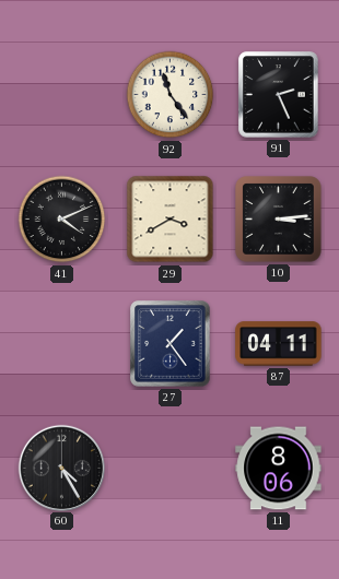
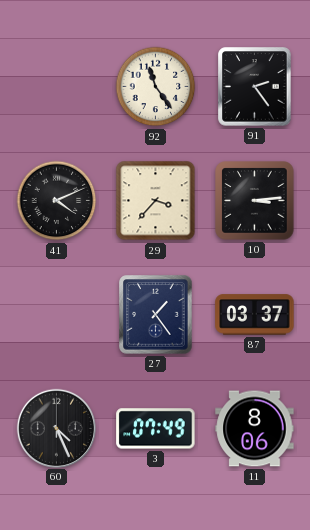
91: 2:26 -> 2:24 (255, 87)
29: 3:40 -> 3:37 (156, 201)
87: 04:11 -> 03:37 (255, 315)
60: 4:25 -> 4:26 (56, 428)
3: none -> 07:49 (156, 429)
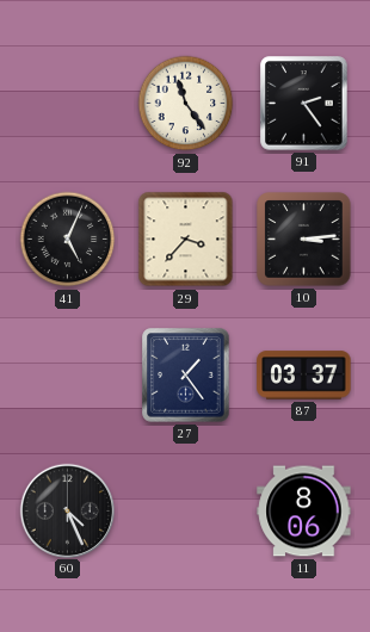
41: 4:11 -> 5:04 (68, 240)
3: 07:49 -> none (156, 429)
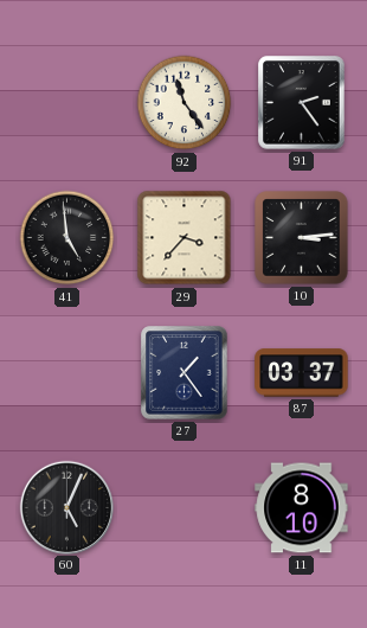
41: 5:04 -> 4:59 (67, 238)
60: 4:26 -> 5:04 (66, 507)
11: 8:06 -> 8:10 (302, 508)
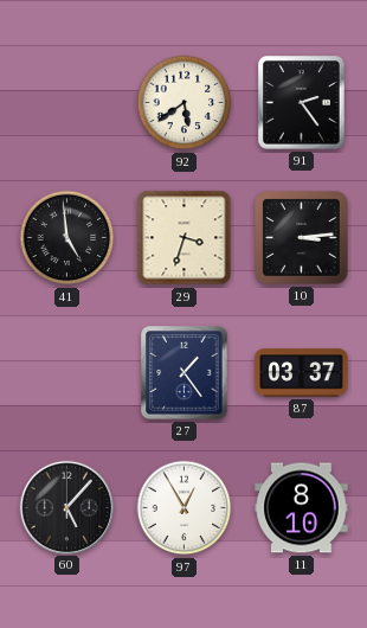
92: 11:24 -> 5:39 (185, 103)
29: 3:37 -> 3:33 (185, 238)
60: 5:04 -> 5:07 (66, 507)
97: none -> 12:55 (185, 508)
